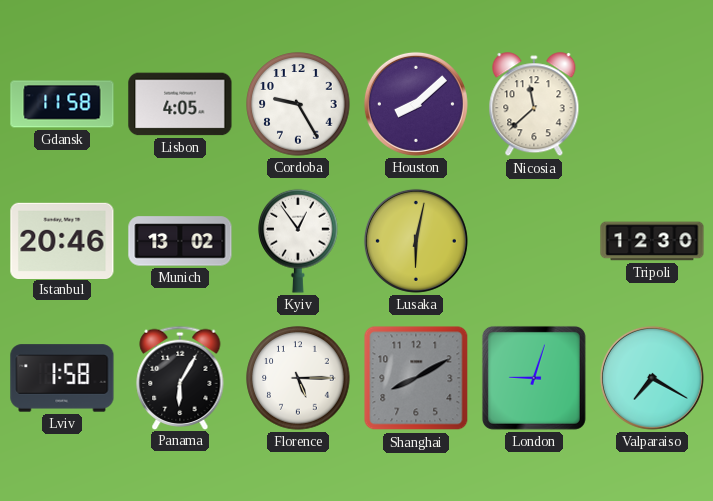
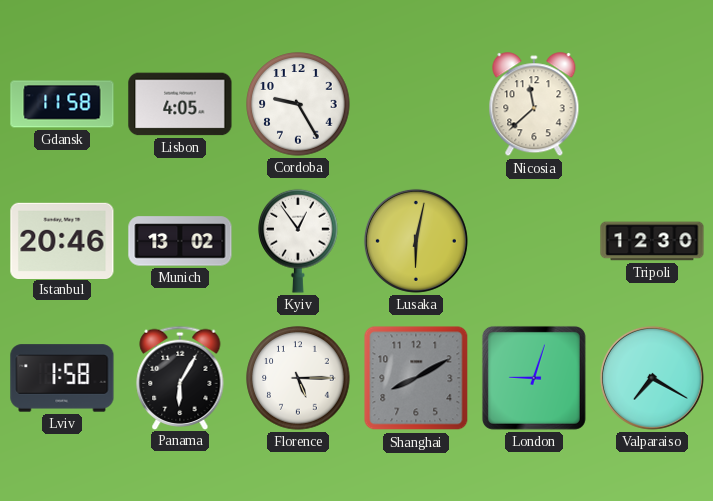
Houston: 8:08 -> none (416, 104)
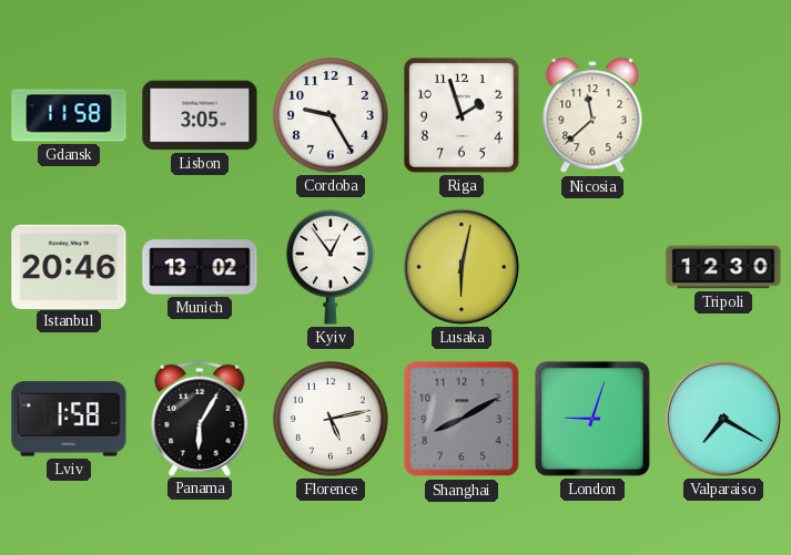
Lisbon: 4:05 -> 3:05 (200, 115)
Riga: none -> 1:57 (463, 116)
Florence: 5:15 -> 5:13 (331, 419)
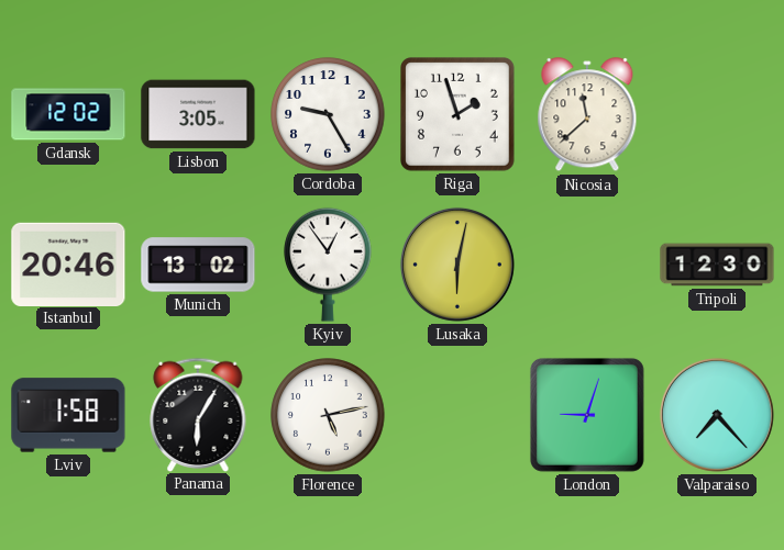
Gdansk: 11:58 -> 12:02 (68, 114)
Shanghai: 8:10 -> none (462, 419)
Valparaiso: 7:20 -> 7:23 (717, 415)
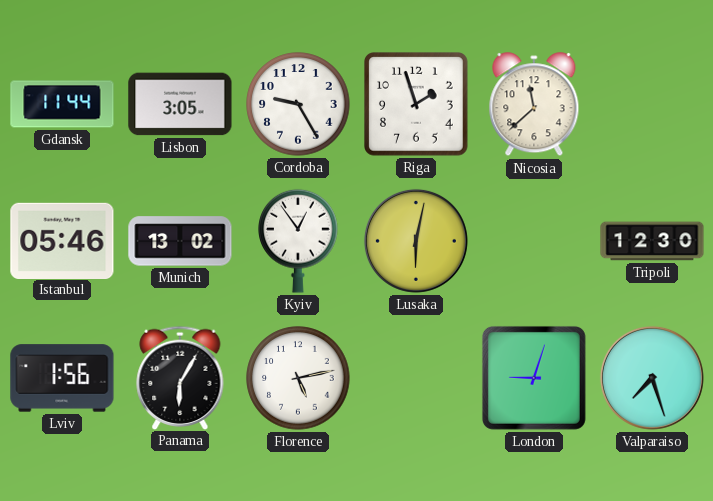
Gdansk: 12:02 -> 11:44 (62, 104)
Istanbul: 20:46 -> 05:46 (62, 240)
Lviv: 1:58 -> 1:56 (62, 378)
Valparaiso: 7:23 -> 7:27 (652, 378)
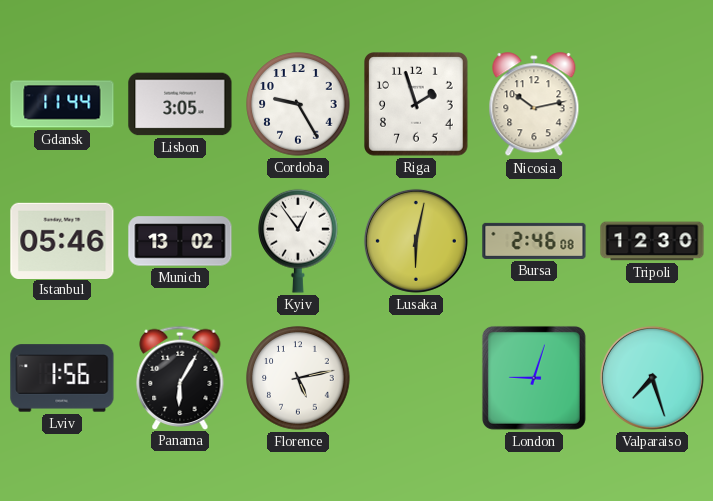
Nicosia: 11:38 -> 10:13 (534, 105)
Bursa: none -> 2:46 (534, 241)
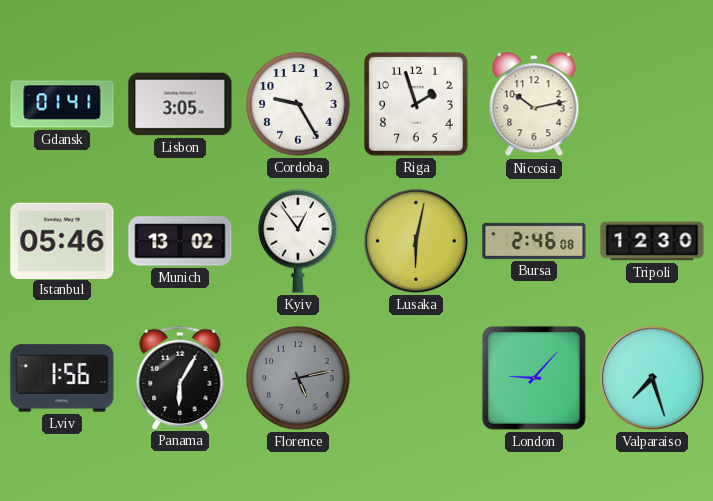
Gdansk: 11:44 -> 01:41 (62, 104)
Florence dial: white -> grey (298, 378)
London: 9:03 -> 9:07 (534, 378)
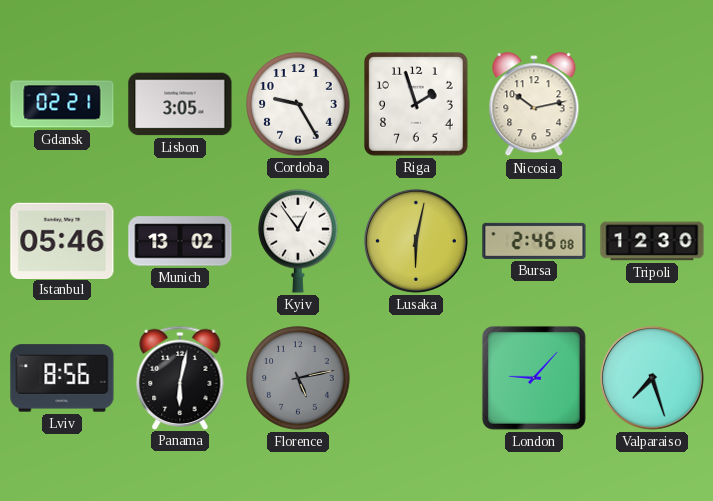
Gdansk: 01:41 -> 02:21 (62, 104)
Lviv: 1:56 -> 8:56 (62, 378)
Panama: 6:05 -> 6:02 (180, 377)
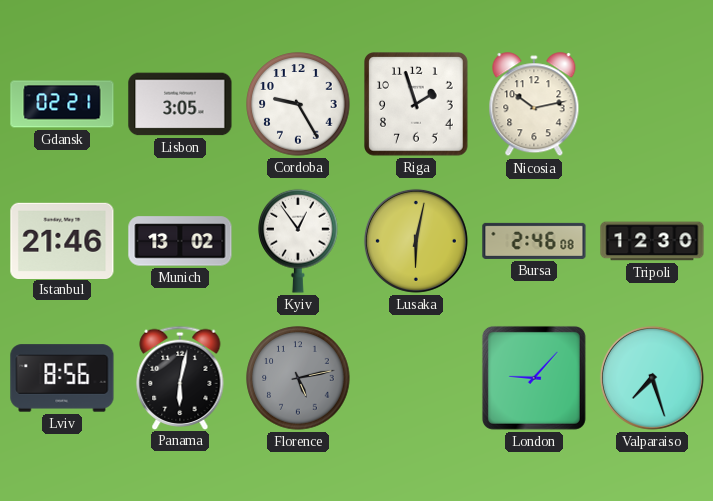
Istanbul: 05:46 -> 21:46 (62, 240)
